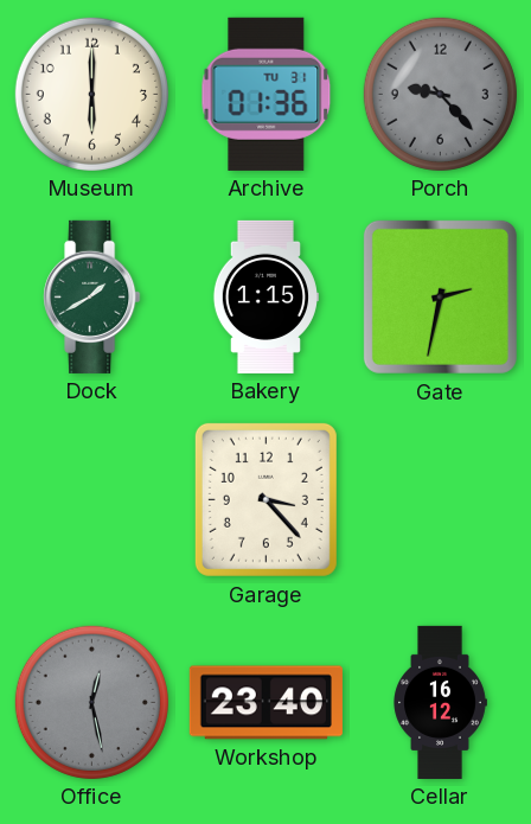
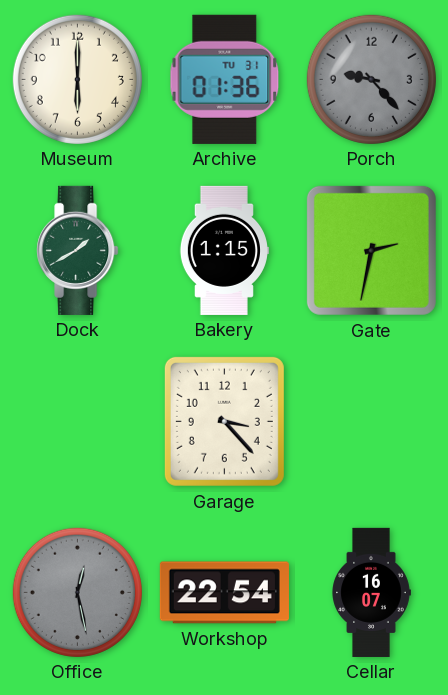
Workshop: 23:40 -> 22:54 (224, 593)
Cellar: 16:12 -> 16:07 (371, 592)
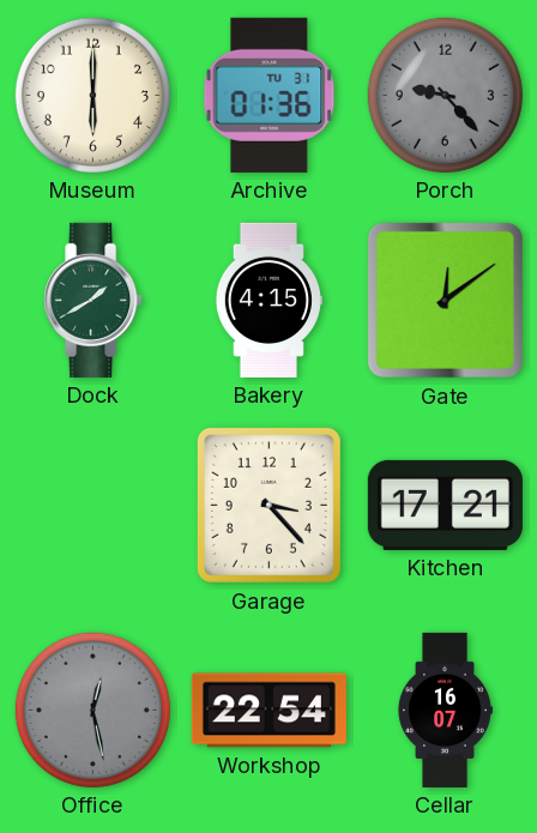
Bakery: 1:15 -> 4:15 (268, 300)
Gate: 2:32 -> 12:09 (445, 300)
Kitchen: none -> 17:21 (445, 505)
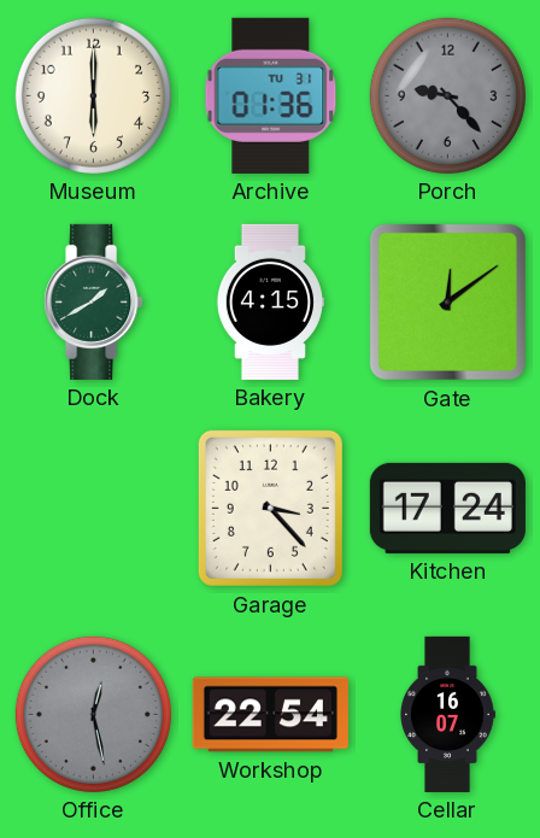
Kitchen: 17:21 -> 17:24 (447, 508)
